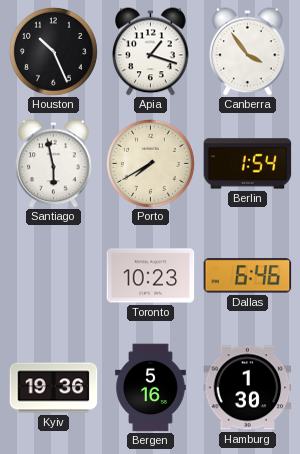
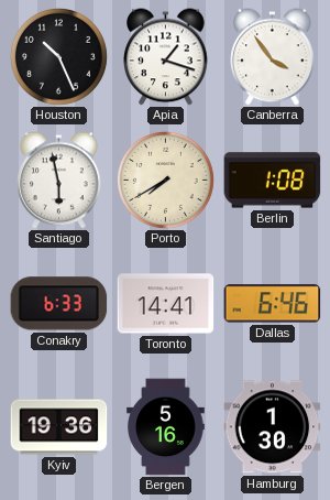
Berlin: 1:54 -> 1:08 (273, 181)
Conakry: none -> 6:33 (59, 304)
Toronto: 10:23 -> 14:41 (166, 304)
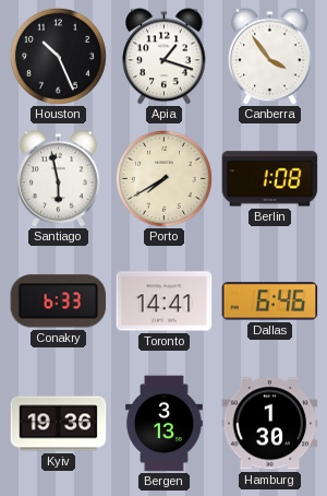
Bergen: 5:16 -> 3:13 (165, 424)
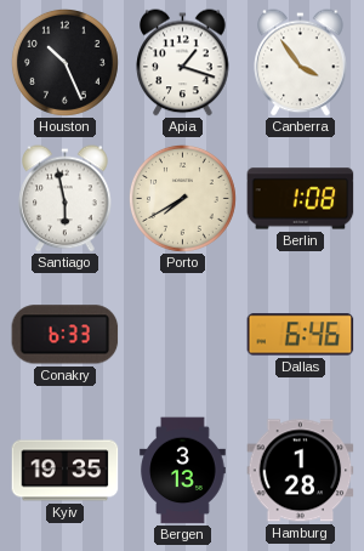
Toronto: 14:41 -> none (165, 302)
Kyiv: 19:36 -> 19:35 (66, 471)
Hamburg: 1:30 -> 1:28 (301, 471)
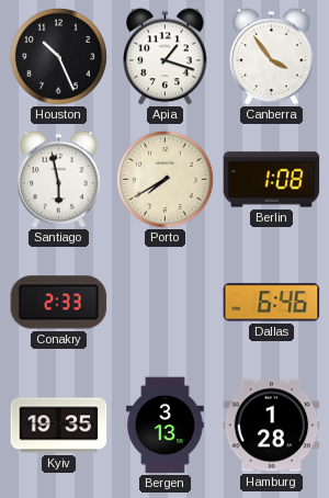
Conakry: 6:33 -> 2:33 (59, 303)
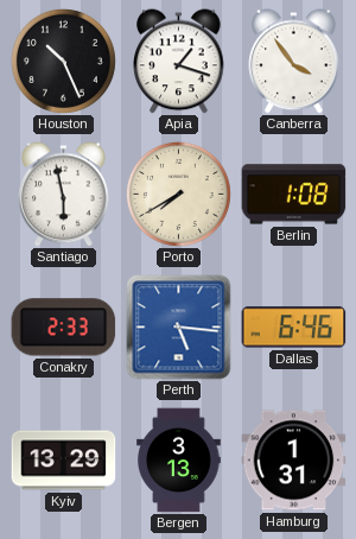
Perth: none -> 5:16 (179, 328)
Kyiv: 19:35 -> 13:29 (64, 461)
Hamburg: 1:28 -> 1:31 (294, 461)
